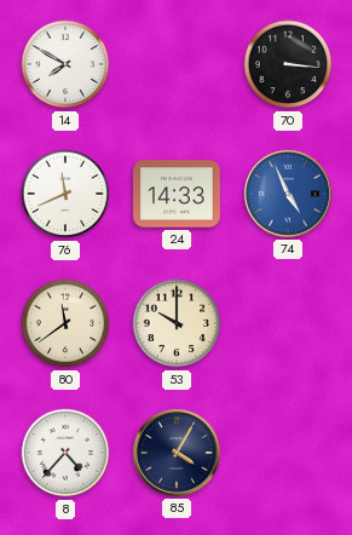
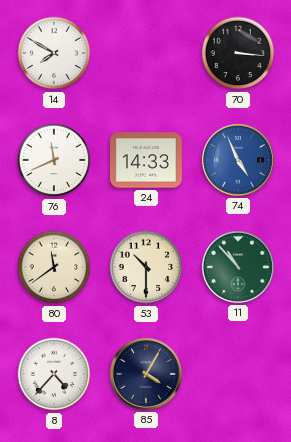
53: 10:00 -> 10:30 (146, 267)
11: none -> 10:53 (238, 267)
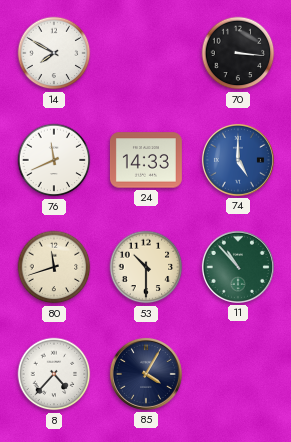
74: 4:56 -> 5:00 (238, 160)
80: 11:39 -> 11:42 (54, 267)
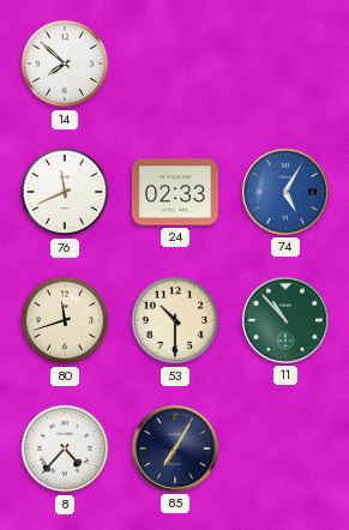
14: 7:50 -> 7:52 (65, 64)
70: 3:16 -> none (238, 53)
24: 14:33 -> 02:33 (175, 192)
74: 5:00 -> 5:05 (285, 192)
85: 4:05 -> 7:05 (175, 448)
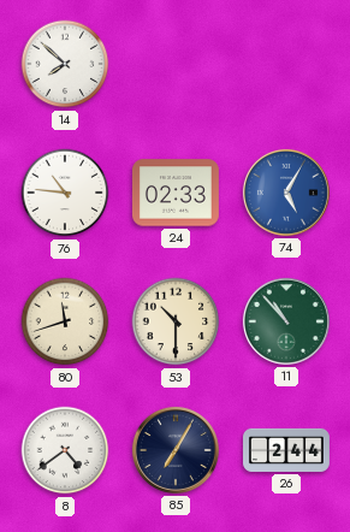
76: 11:41 -> 10:46 (65, 193)
8: 4:37 -> 4:39 (65, 450)
26: none -> 2:44 (287, 450)
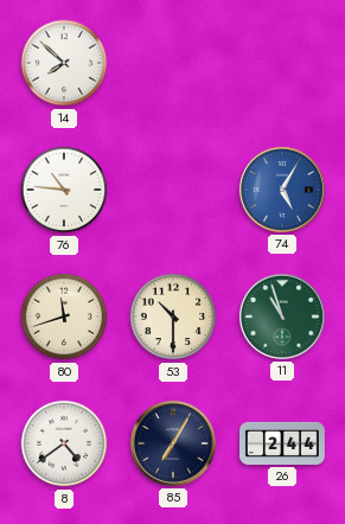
24: 02:33 -> none (176, 193)
11: 10:53 -> 10:57 (282, 317)
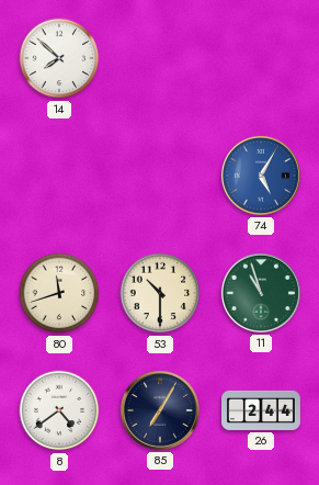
76: 10:46 -> none (64, 190)
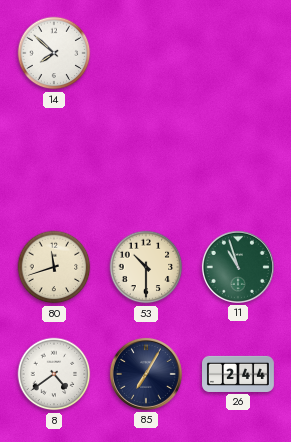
74: 5:05 -> none (261, 176)
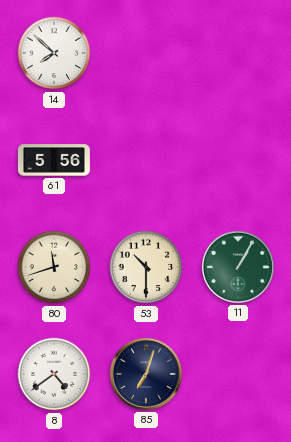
61: none -> 5:56 (54, 160)
11: 10:57 -> 1:05 (238, 267)
85: 7:05 -> 7:03 (146, 374)
26: 2:44 -> none (239, 374)
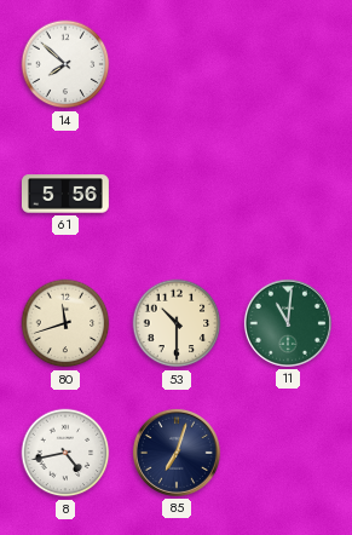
11: 1:05 -> 11:01 (288, 323)
8: 4:39 -> 4:43 (65, 453)
